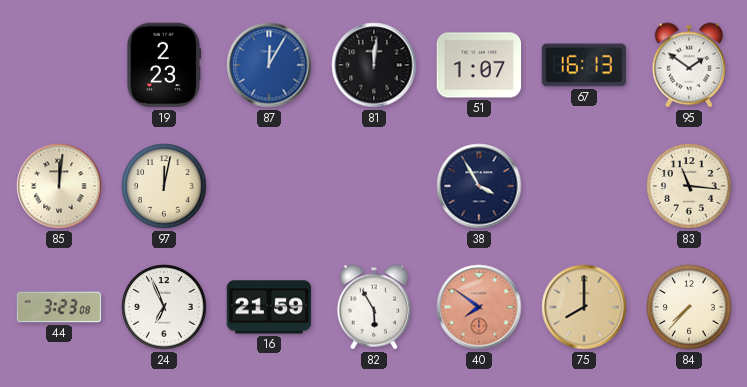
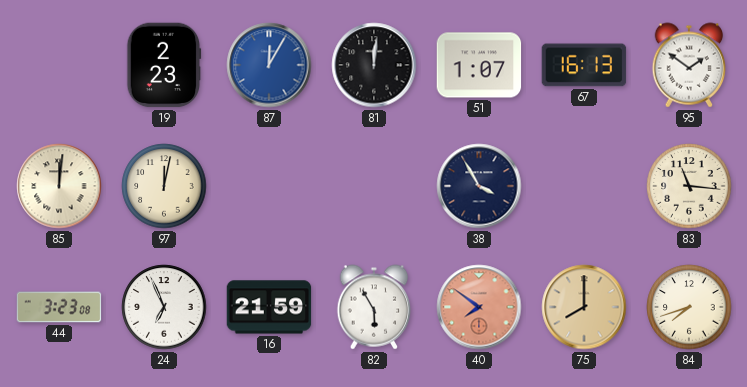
84: 7:37 -> 7:42 (689, 307)
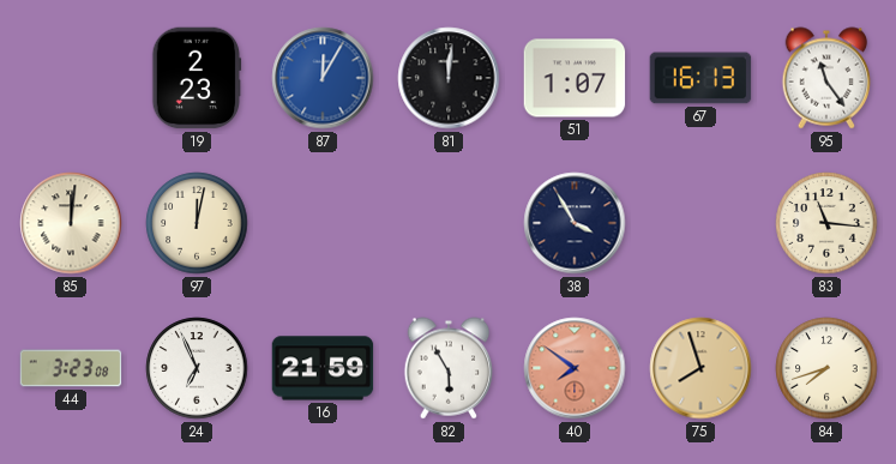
95: 1:51 -> 11:24 (826, 78)
75: 8:00 -> 7:57 (700, 368)
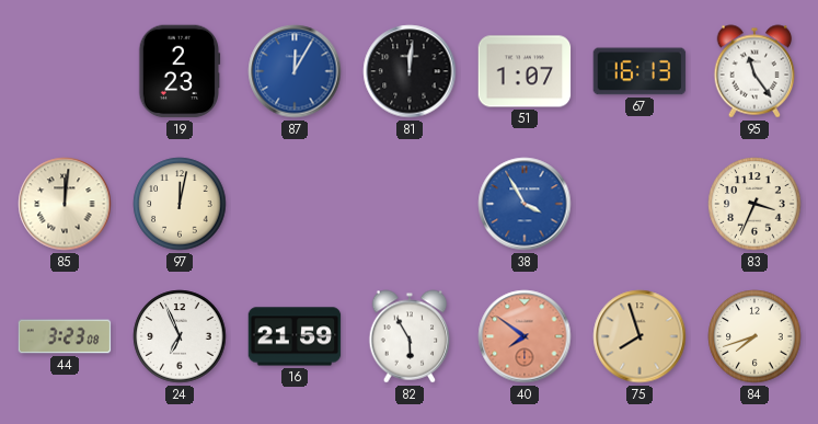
38 dial: navy -> blue (525, 204)
83: 11:16 -> 3:34 (754, 204)
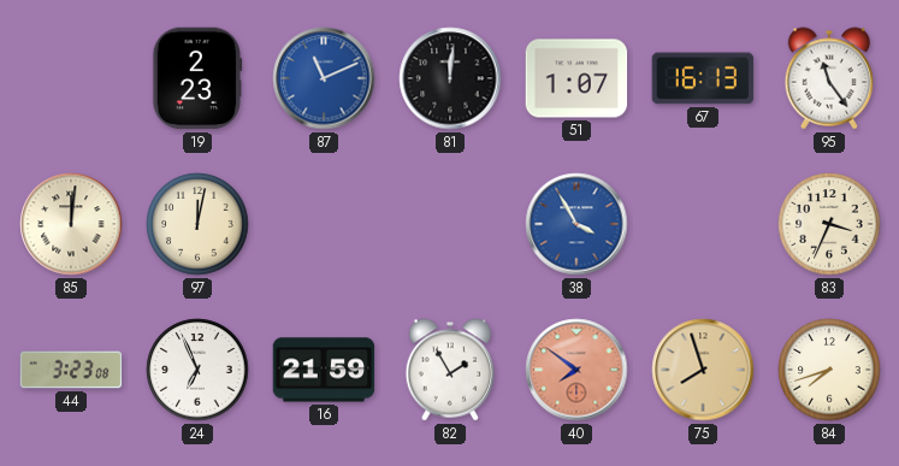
87: 12:05 -> 11:11 (324, 78)
82: 5:55 -> 1:55 (450, 370)
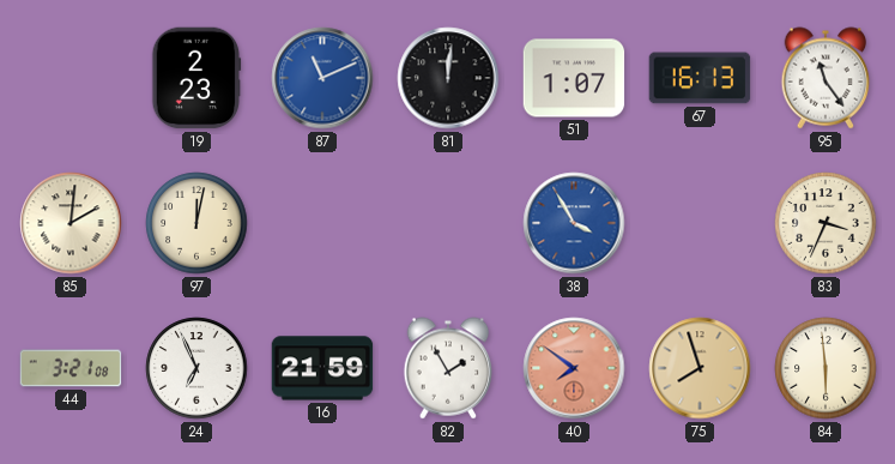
85: 12:01 -> 2:01 (71, 223)
44: 3:23 -> 3:21 (71, 368)
84: 7:42 -> 5:59 (826, 368)
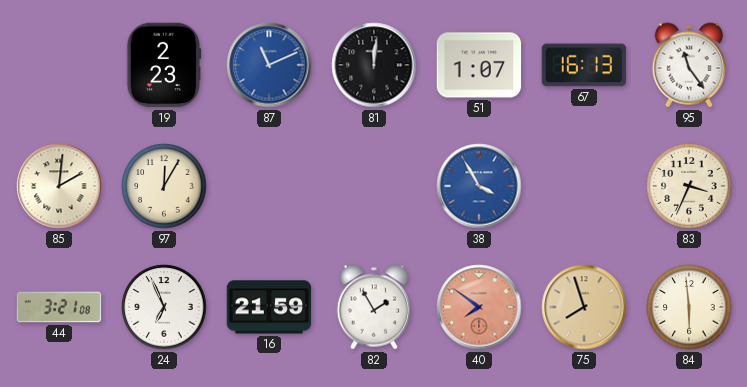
97: 12:02 -> 12:05 (164, 186)
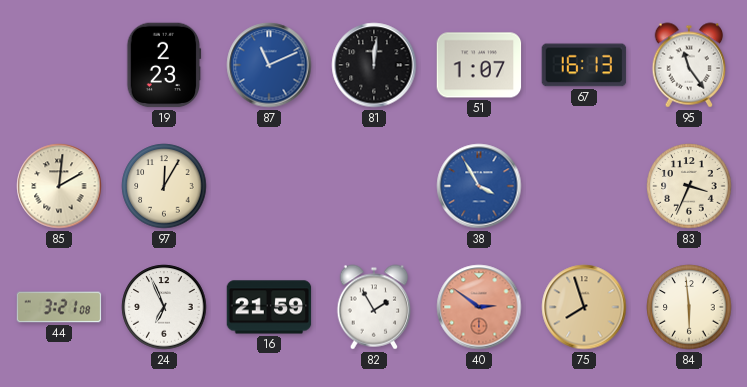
40: 7:51 -> 2:51 (479, 307)
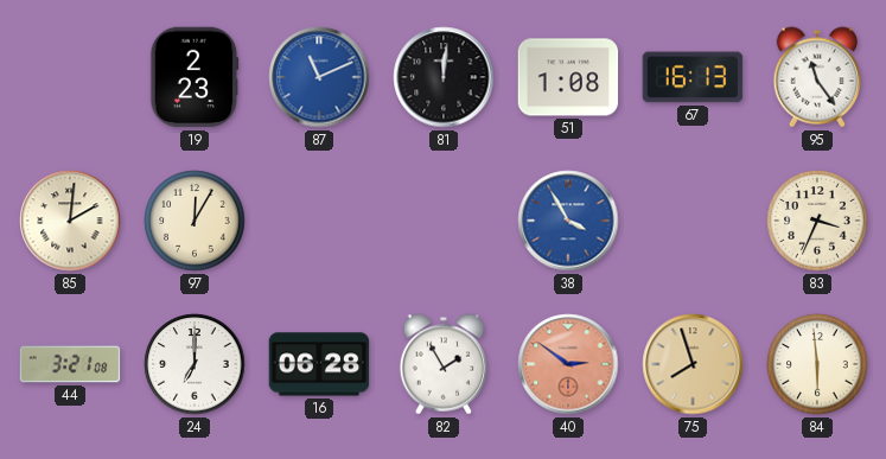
51: 1:07 -> 1:08 (568, 77)
24: 6:56 -> 7:00 (195, 364)
16: 21:59 -> 06:28 (319, 364)
